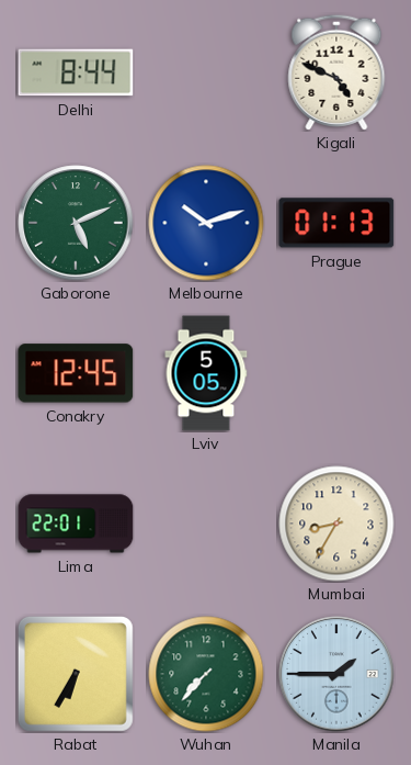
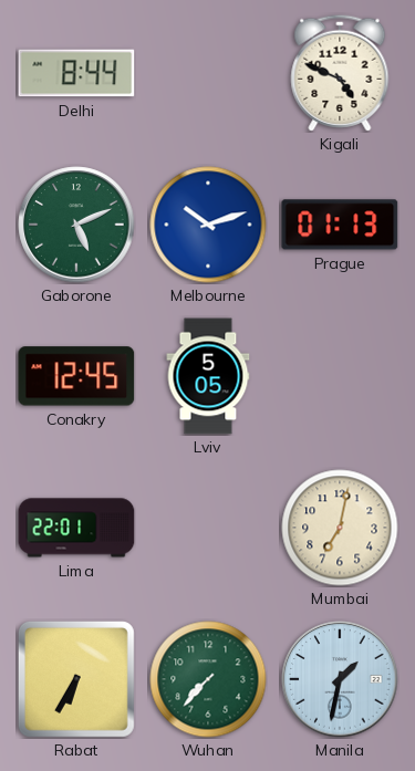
Mumbai: 8:35 -> 7:02 (340, 528)
Manila: 1:45 -> 1:32 (340, 679)
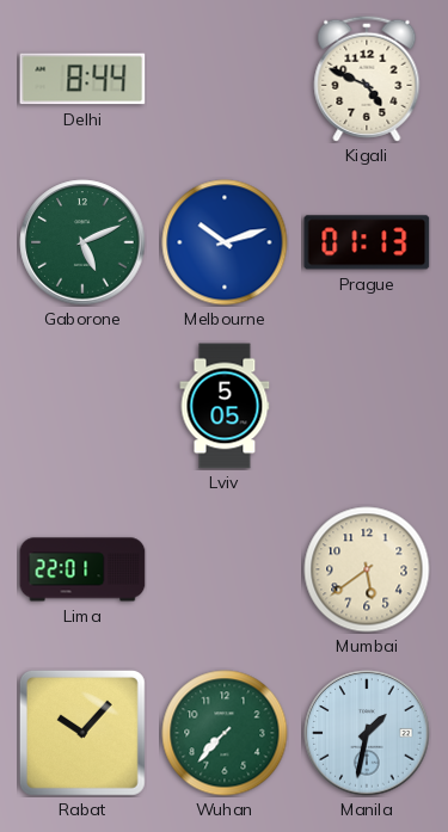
Conakry: 12:45 -> none (76, 376)
Mumbai: 7:02 -> 5:39 (367, 569)
Rabat: 6:35 -> 10:07 (82, 733)
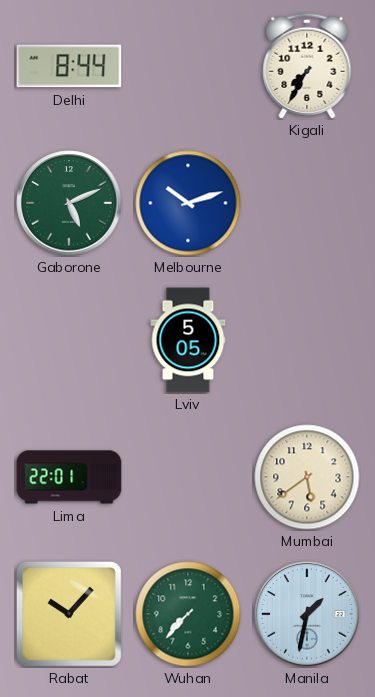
Kigali: 4:49 -> 7:35 (307, 66)
Prague: 01:13 -> none (367, 242)
